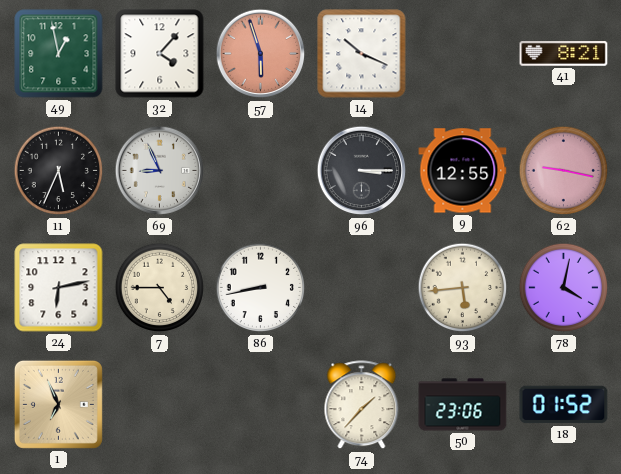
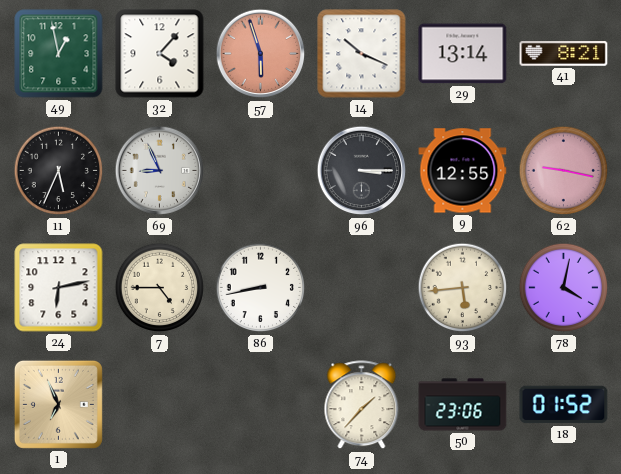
29: none -> 13:14 (463, 54)
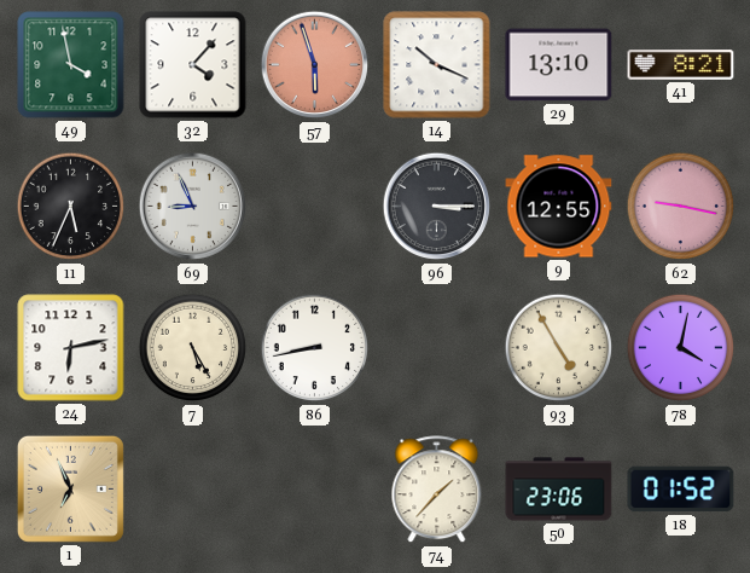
49: 12:58 -> 3:58 (71, 65)
29: 13:14 -> 13:10 (559, 65)
7: 4:45 -> 5:25 (193, 348)
93: 5:44 -> 4:55 (559, 348)
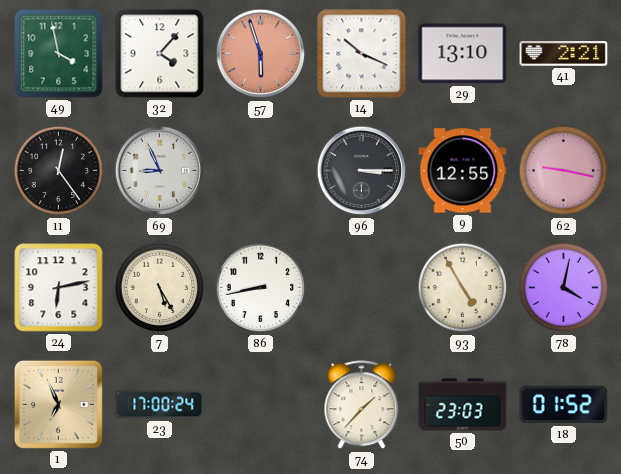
41: 8:21 -> 2:21 (564, 54)
11: 5:34 -> 12:24 (59, 171)
23: none -> 17:00 (160, 405)
50: 23:06 -> 23:03 (463, 405)
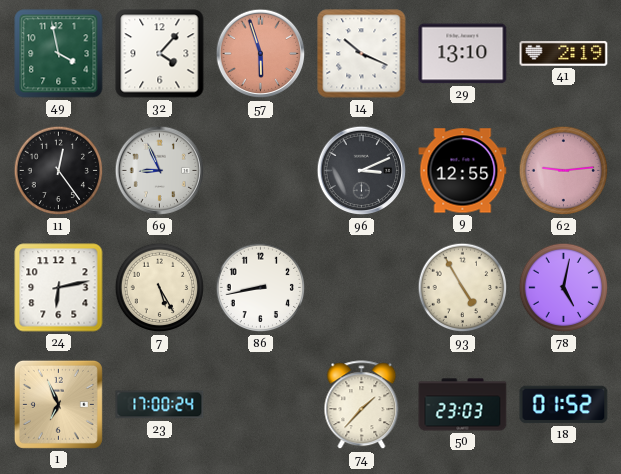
41: 2:21 -> 2:19 (564, 54)
96: 3:15 -> 3:11 (362, 171)
62: 9:17 -> 9:14 (564, 171)
78: 4:02 -> 5:02 (564, 288)
